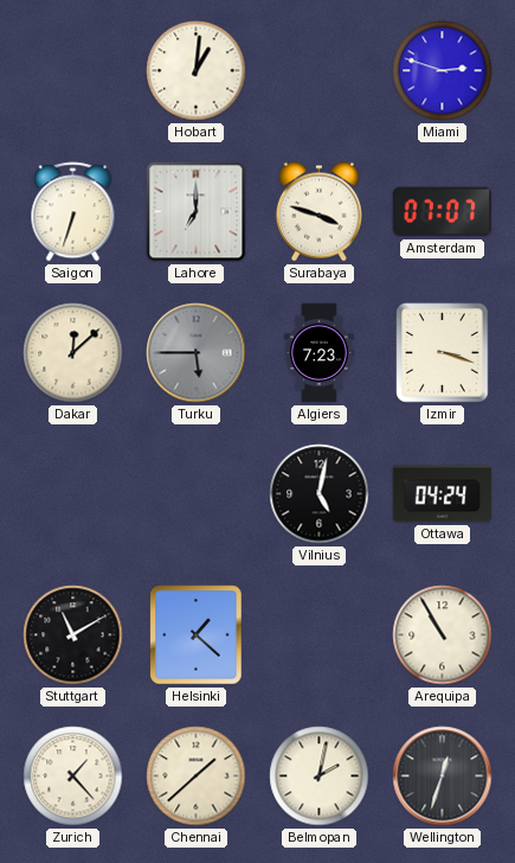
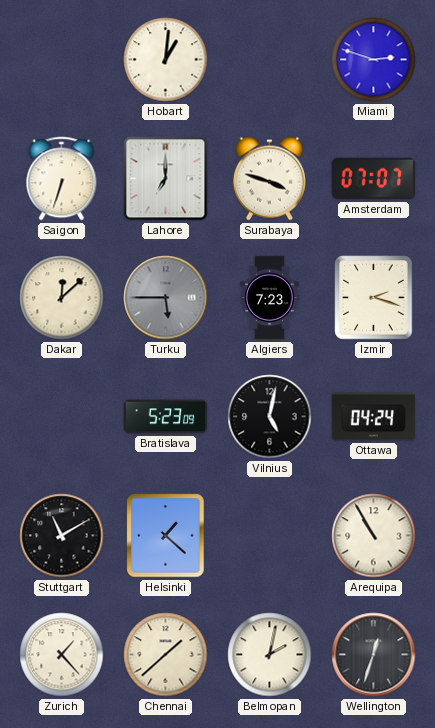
Izmir: 3:18 -> 2:18 (374, 298)
Bratislava: none -> 5:23 (166, 417)
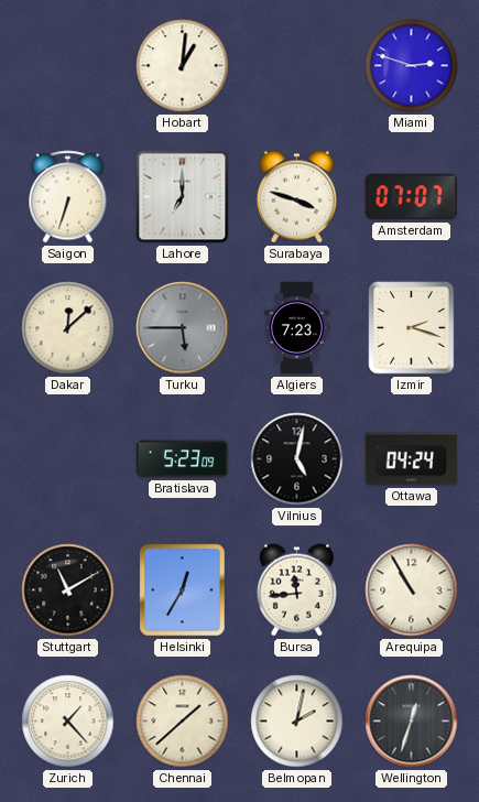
Helsinki: 1:22 -> 12:35 (183, 590)
Bursa: none -> 11:44 (296, 590)
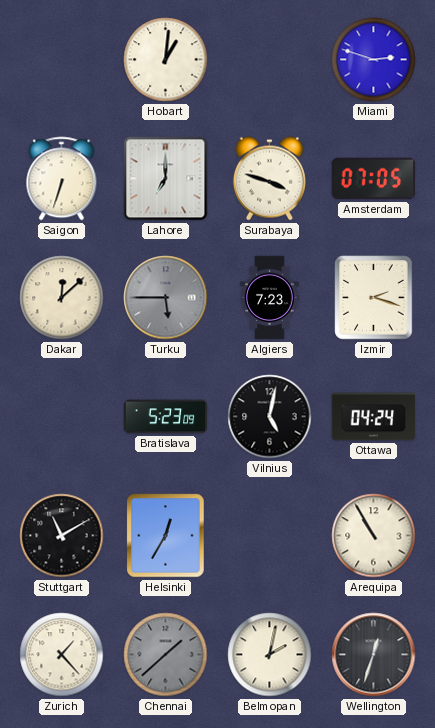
Amsterdam: 07:07 -> 07:05 (374, 179)
Bursa: 11:44 -> none (296, 590)
Chennai dial: cream -> grey (166, 655)
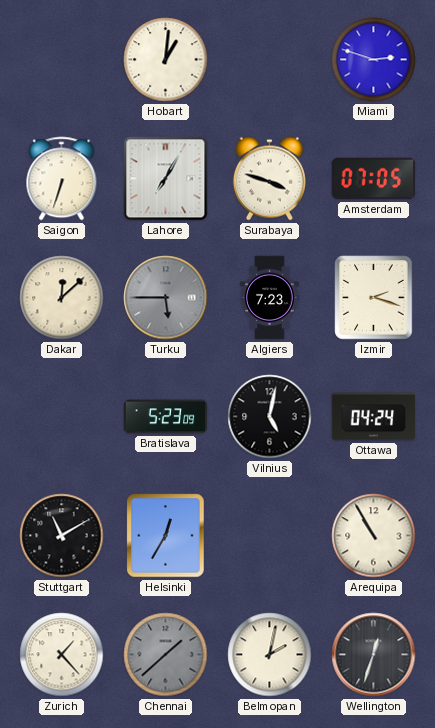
Lahore: 7:00 -> 7:05 (166, 179)
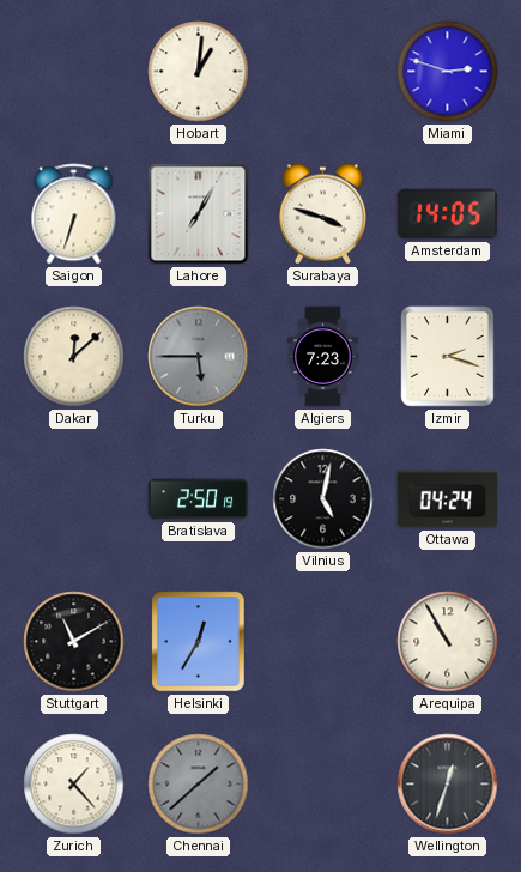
Amsterdam: 07:05 -> 14:05 (448, 214)
Bratislava: 5:23 -> 2:50 (199, 499)
Belmopan: 2:02 -> none (270, 655)
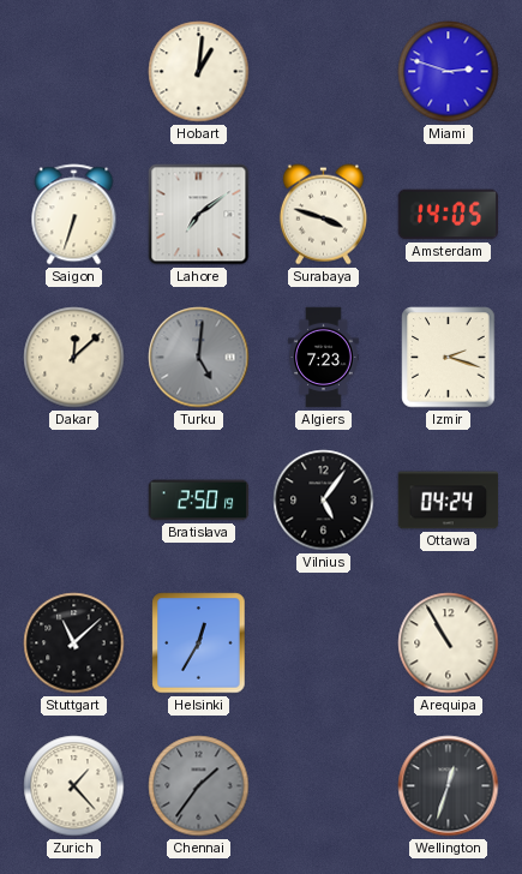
Lahore: 7:05 -> 7:09 (199, 215)
Turku: 5:45 -> 5:01 (199, 358)
Vilnius: 5:02 -> 5:06 (324, 501)
Stuttgart: 11:10 -> 11:08 (74, 643)
Chennai: 1:38 -> 1:36 (199, 786)
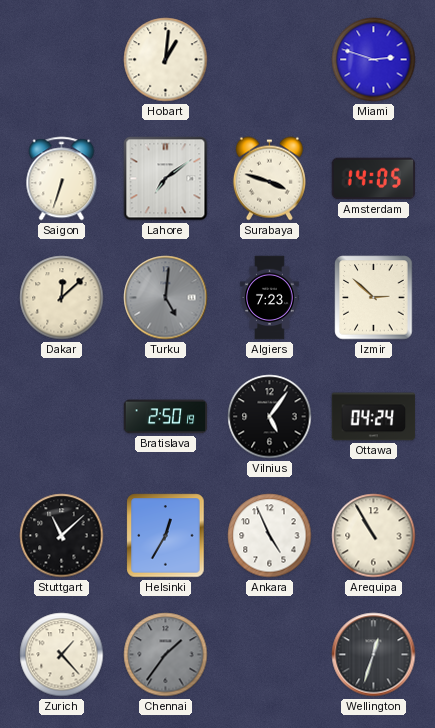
Izmir: 2:18 -> 2:52 (374, 298)
Ankara: none -> 4:56 (270, 536)
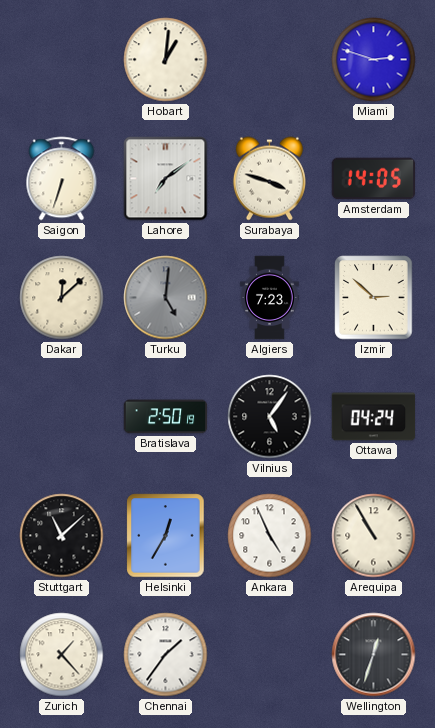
Chennai dial: grey -> white (166, 655)
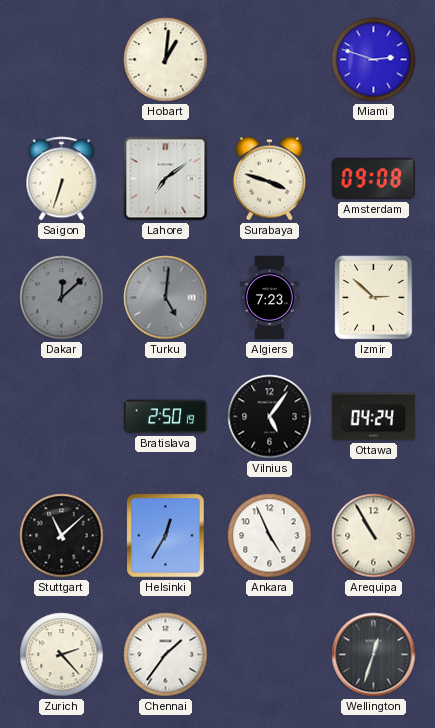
Amsterdam: 14:05 -> 09:08 (374, 179)
Dakar dial: cream -> grey (62, 298)
Zurich: 1:23 -> 2:23 (62, 655)
